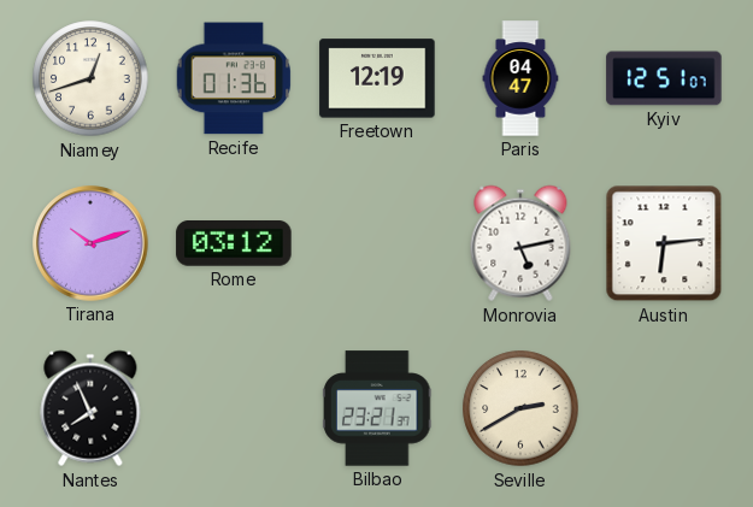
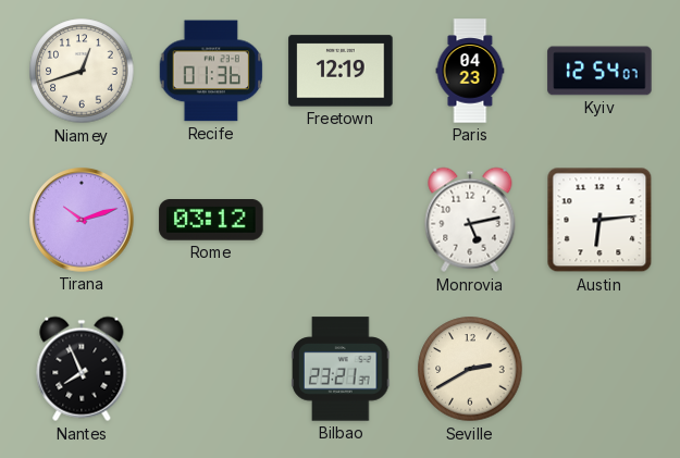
Paris: 04:47 -> 04:23 (470, 71)
Kyiv: 12:51 -> 12:54 (599, 71)
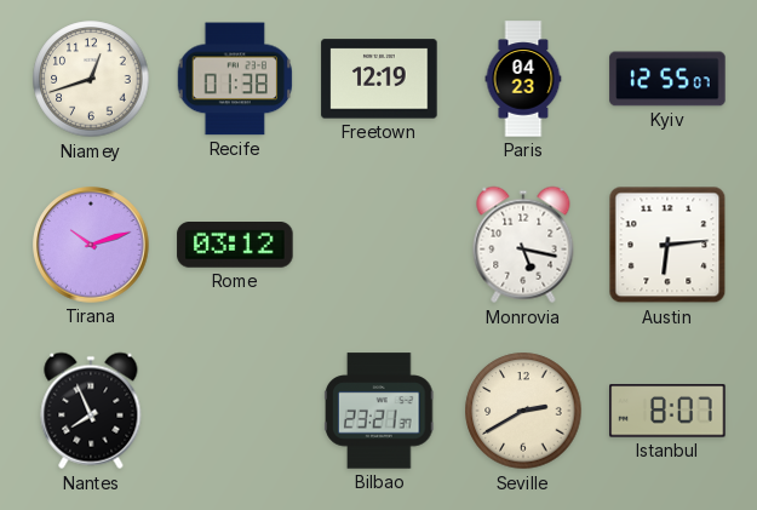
Recife: 01:36 -> 01:38 (234, 79)
Kyiv: 12:54 -> 12:55 (667, 79)
Monrovia: 5:13 -> 5:17 (523, 245)
Istanbul: none -> 8:07 (667, 411)
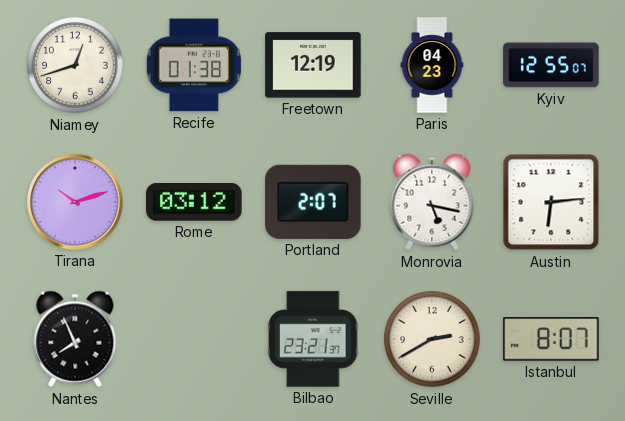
Portland: none -> 2:07 (313, 202)
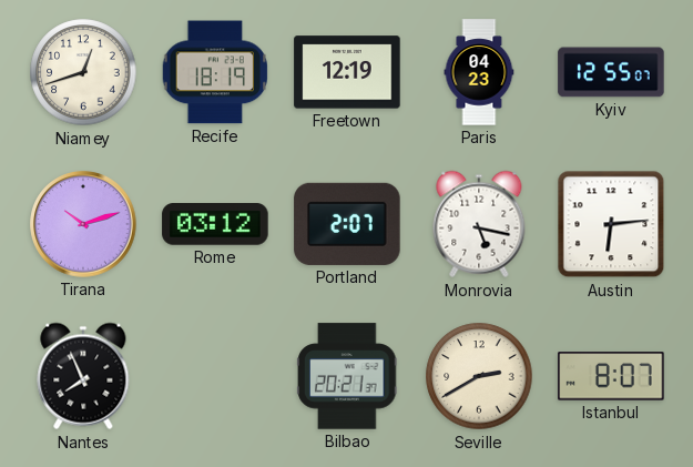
Recife: 01:38 -> 18:19 (214, 72)
Bilbao: 23:21 -> 20:21 (347, 376)
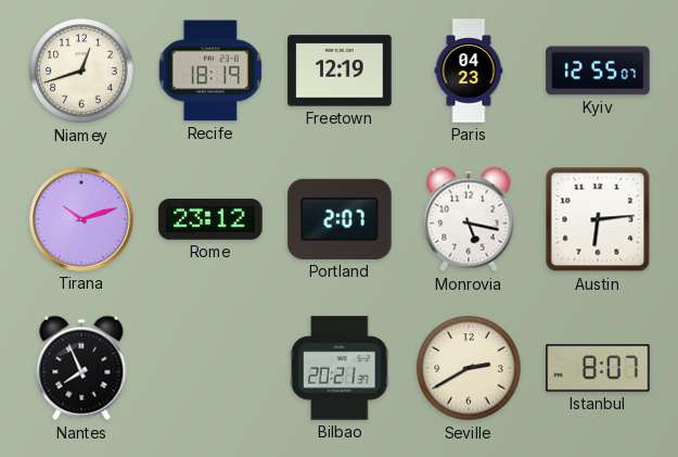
Rome: 03:12 -> 23:12 (210, 219)
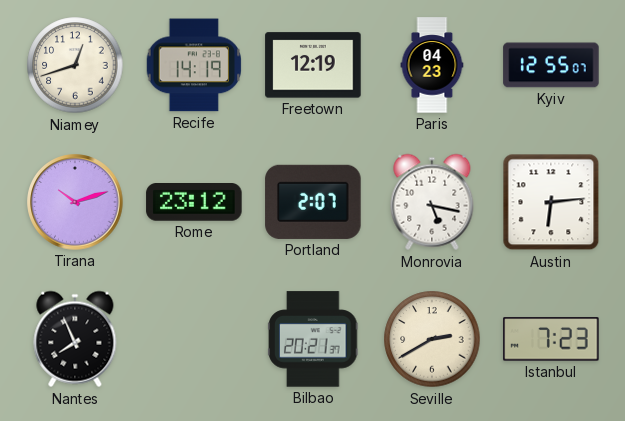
Recife: 18:19 -> 14:19 (193, 65)
Istanbul: 8:07 -> 7:23 (551, 339)
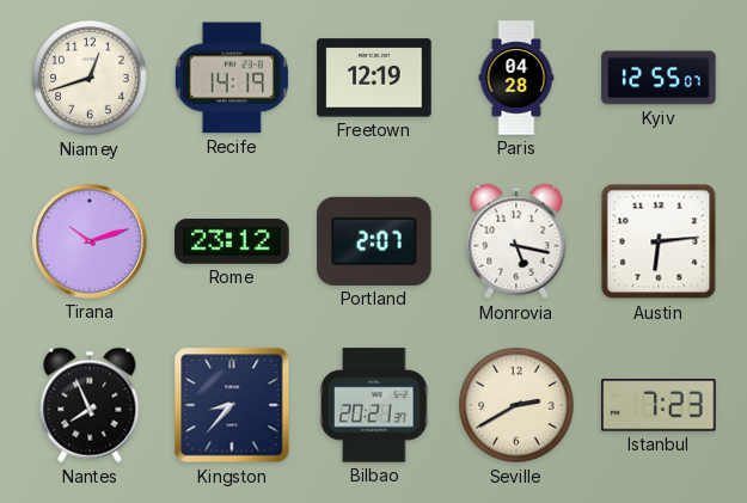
Paris: 04:23 -> 04:28 (516, 78)
Kingston: none -> 8:37 (232, 405)
